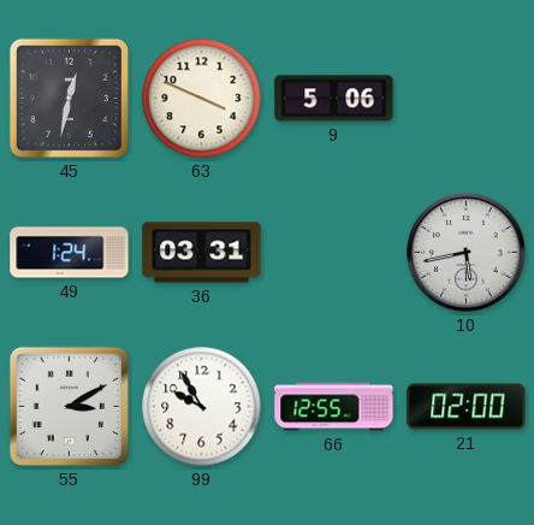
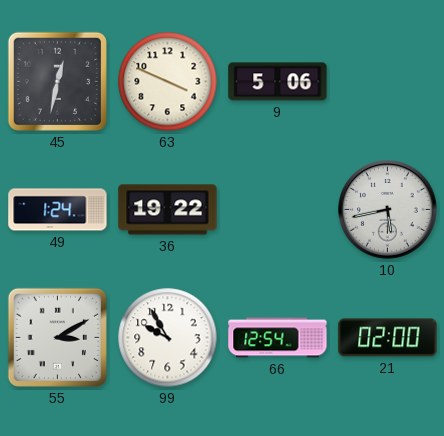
36: 03:31 -> 19:22 (168, 210)
66: 12:55 -> 12:54 (278, 338)
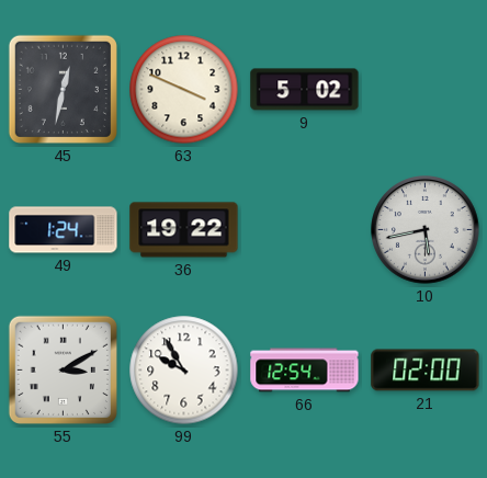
9: 5:06 -> 5:02 (305, 90)
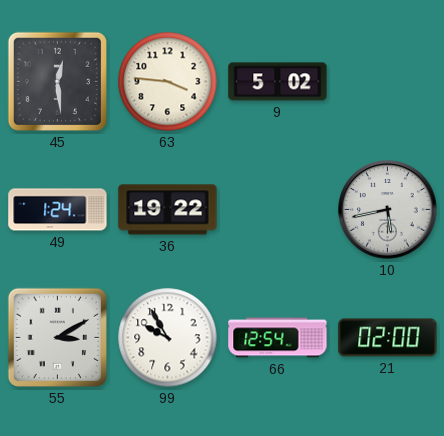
45: 12:32 -> 12:29 (57, 81)
63: 3:49 -> 3:46 (168, 82)
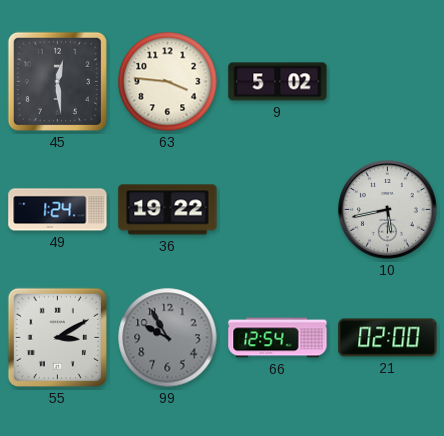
99 dial: white -> grey (168, 338)
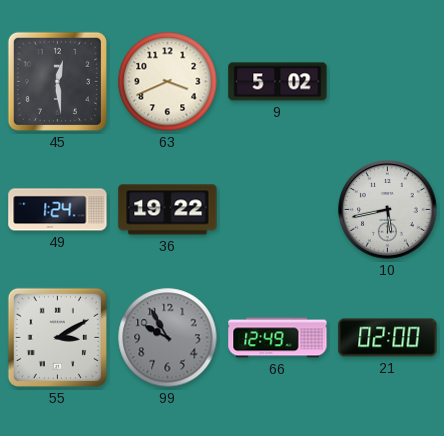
63: 3:46 -> 3:41 (168, 82)
66: 12:54 -> 12:49 (278, 338)
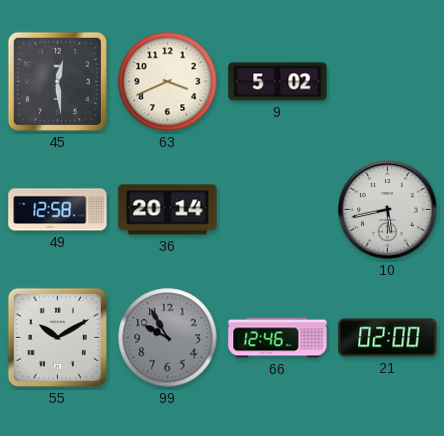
49: 1:24 -> 12:58 (58, 210)
36: 19:22 -> 20:14 (168, 210)
55: 3:10 -> 10:10 (57, 337)
66: 12:49 -> 12:46 (278, 338)
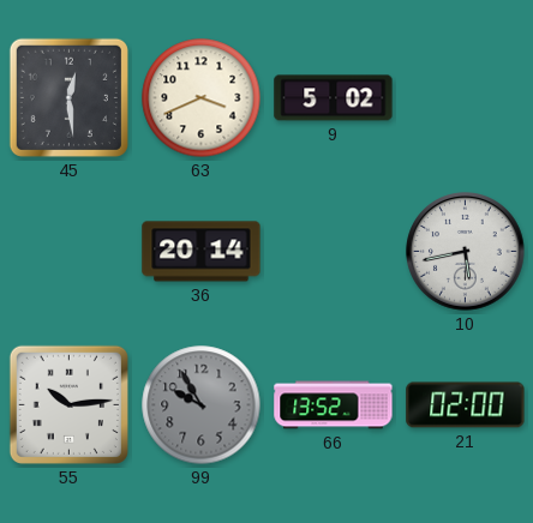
49: 12:58 -> none (58, 210)
55: 10:10 -> 10:14 (68, 404)
66: 12:46 -> 13:52 (334, 405)
